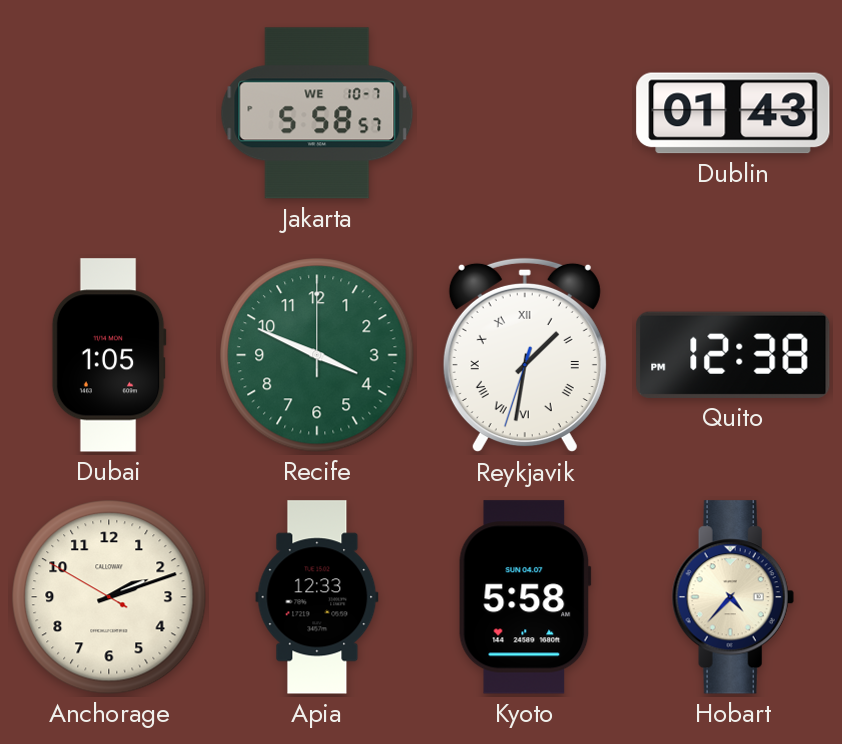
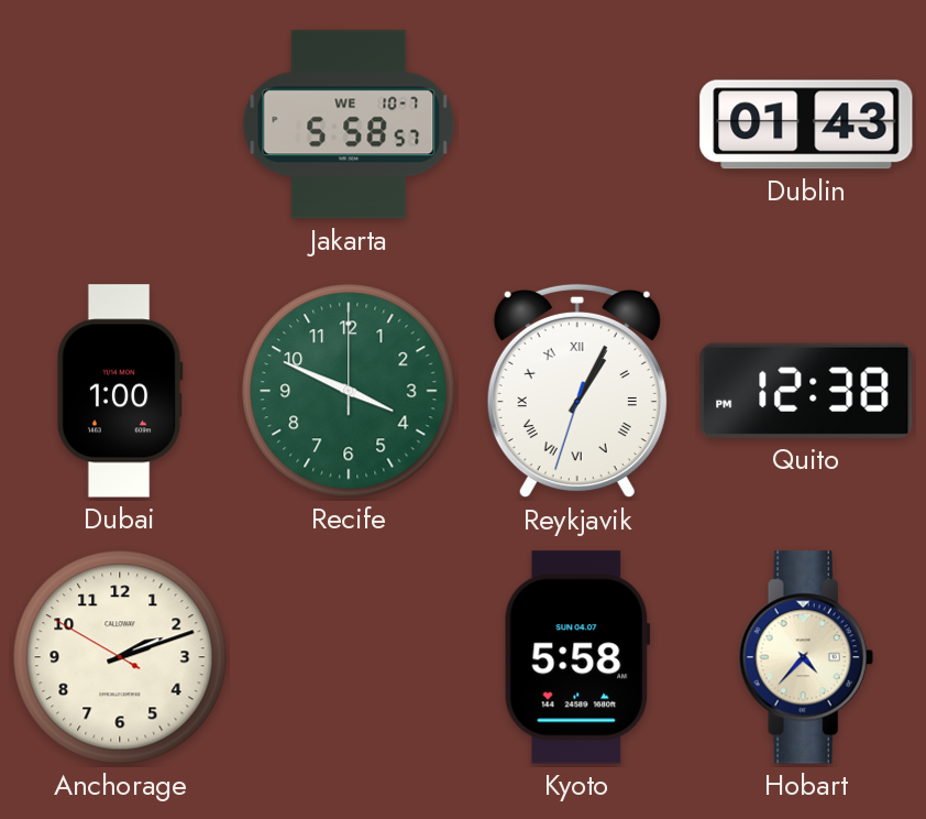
Dubai: 1:05 -> 1:00 (120, 391)
Reykjavik: 1:31 -> 1:04 (577, 391)
Apia: 12:33 -> none (317, 597)
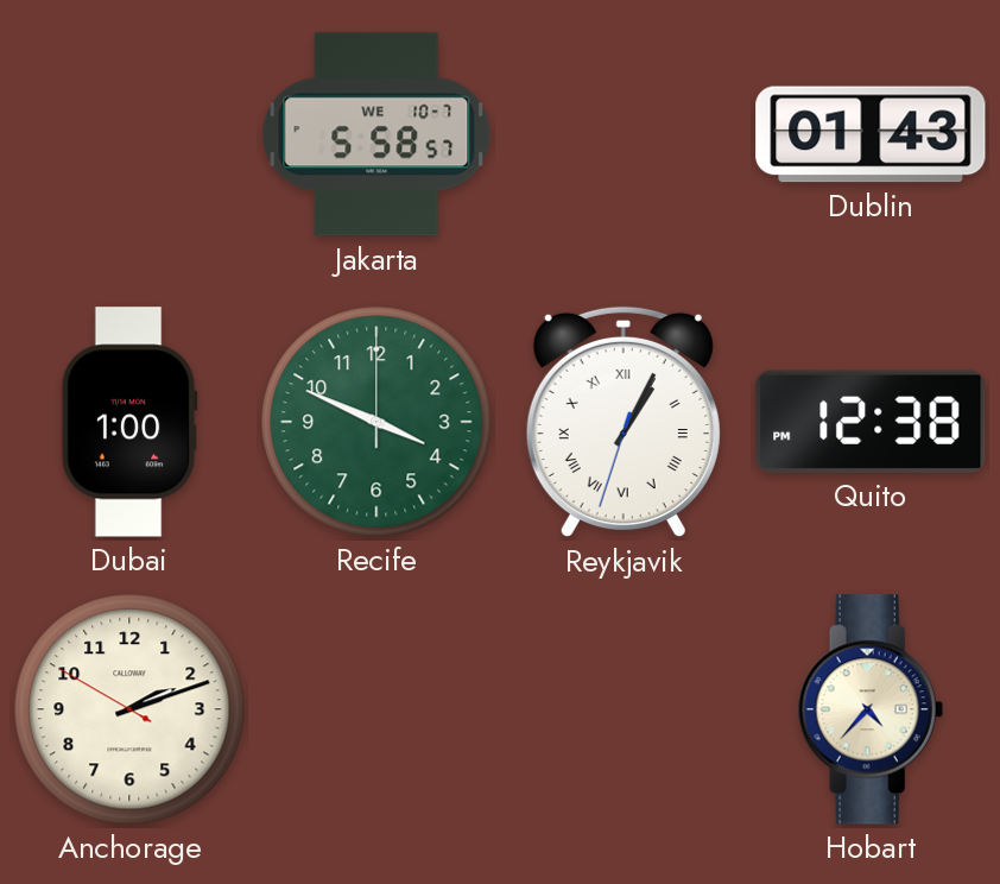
Kyoto: 5:58 -> none (577, 657)
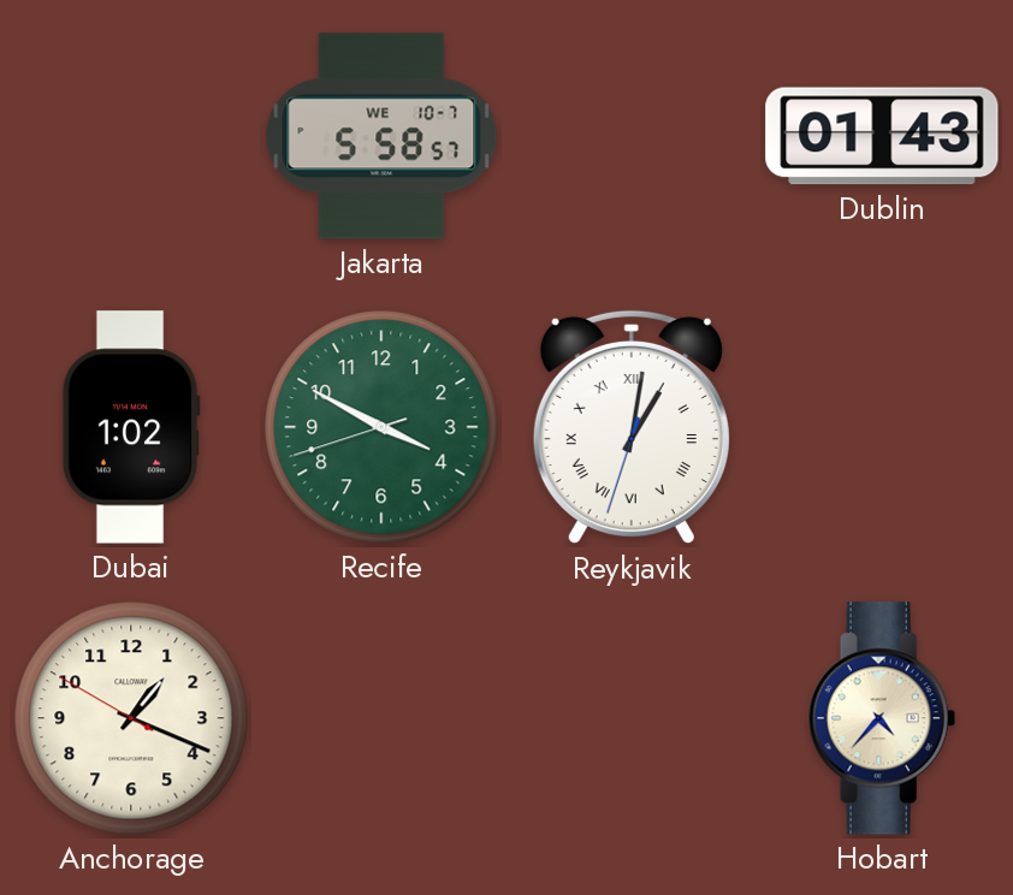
Dubai: 1:00 -> 1:02 (131, 427)
Recife: 3:49:00 -> 3:49:42 (381, 427)
Reykjavik: 1:04 -> 1:01 (632, 427)
Quito: 12:38 -> none (871, 422)
Anchorage: 2:11 -> 1:18 (131, 718)
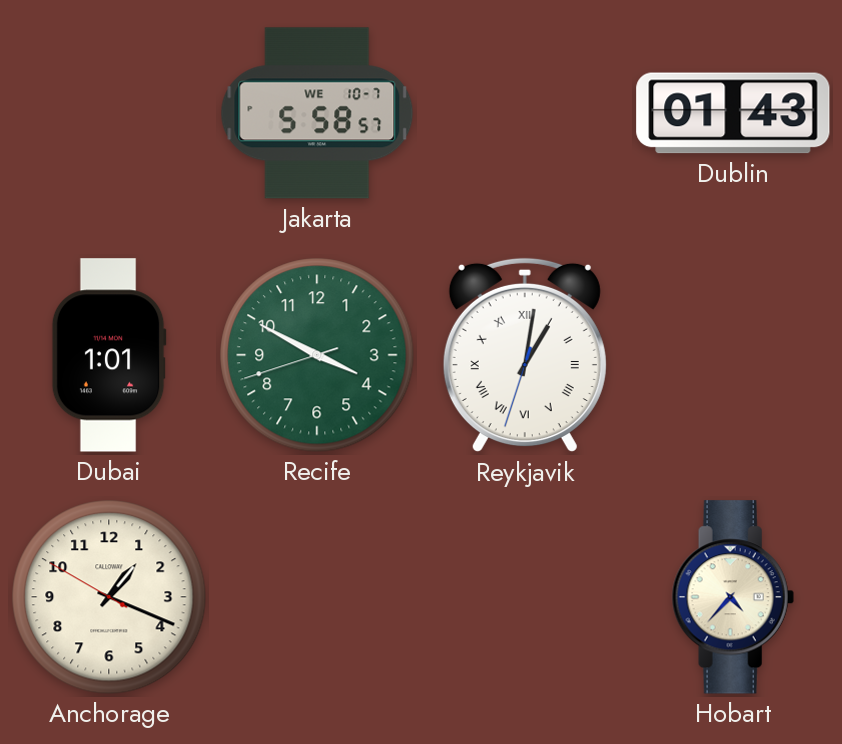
Dubai: 1:02 -> 1:01 (109, 355)
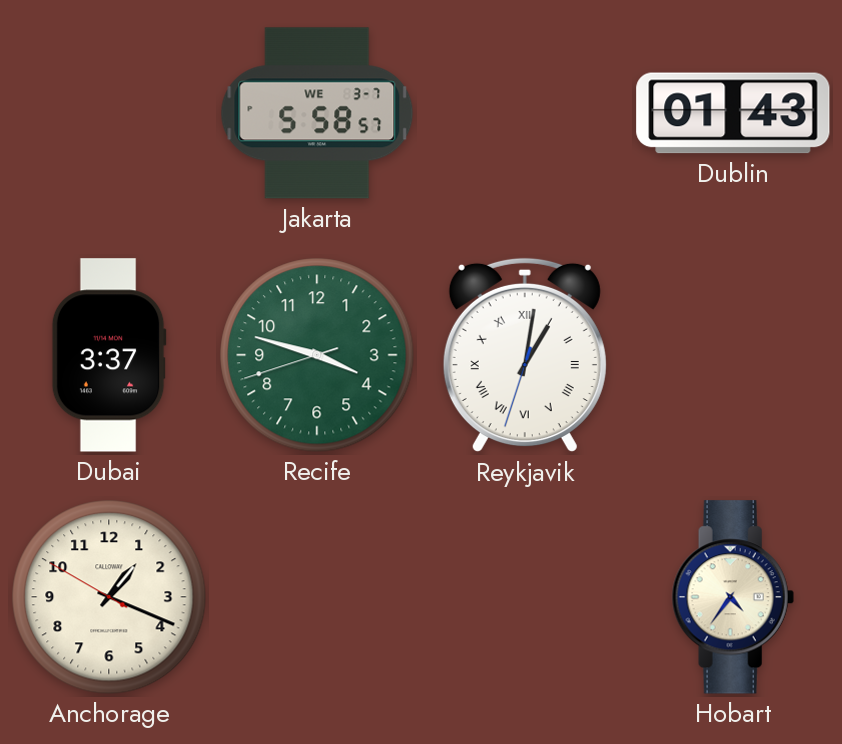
Jakarta date: WE 10-7 -> WE 3-7 (317, 113)
Dubai: 1:01 -> 3:37 (109, 355)
Recife: 3:49 -> 3:47 (317, 355)
Hobart: 4:37 -> 4:36 (733, 597)
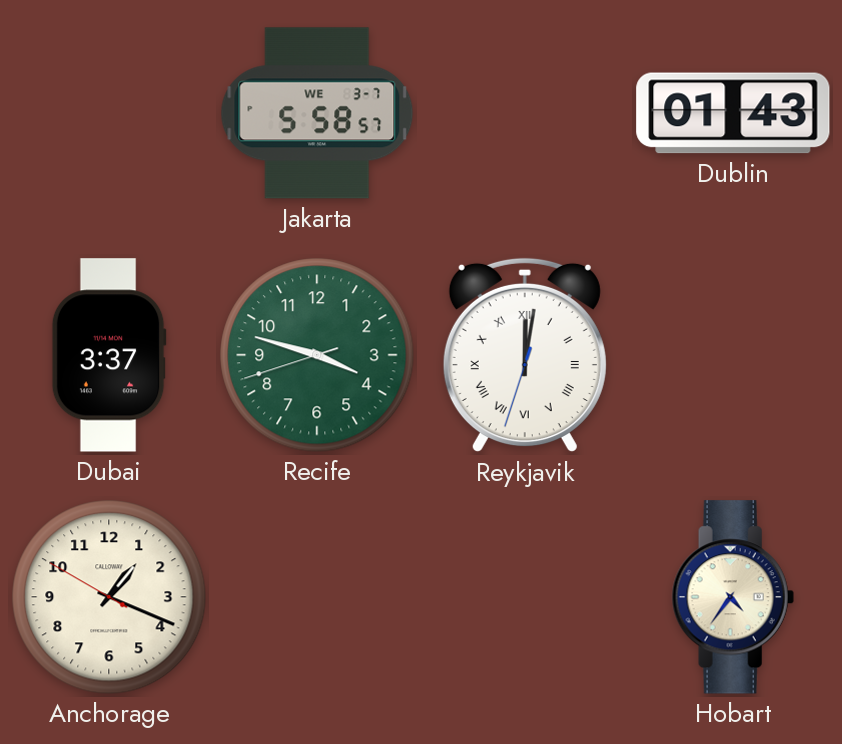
Reykjavik: 1:01 -> 12:01 (525, 355)
